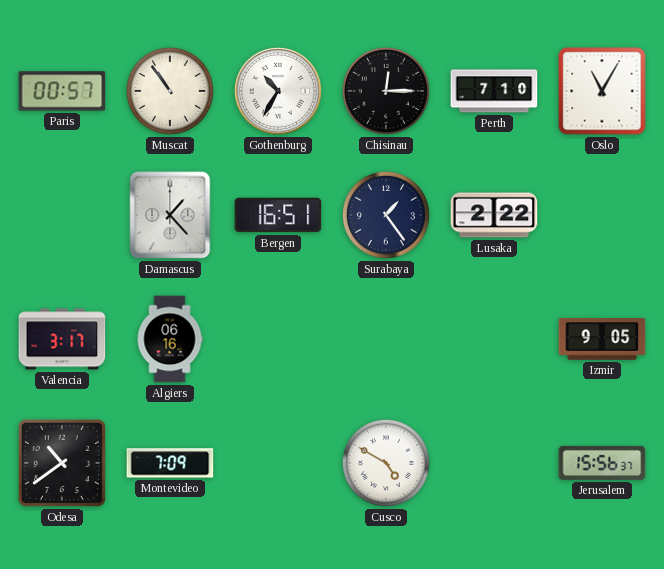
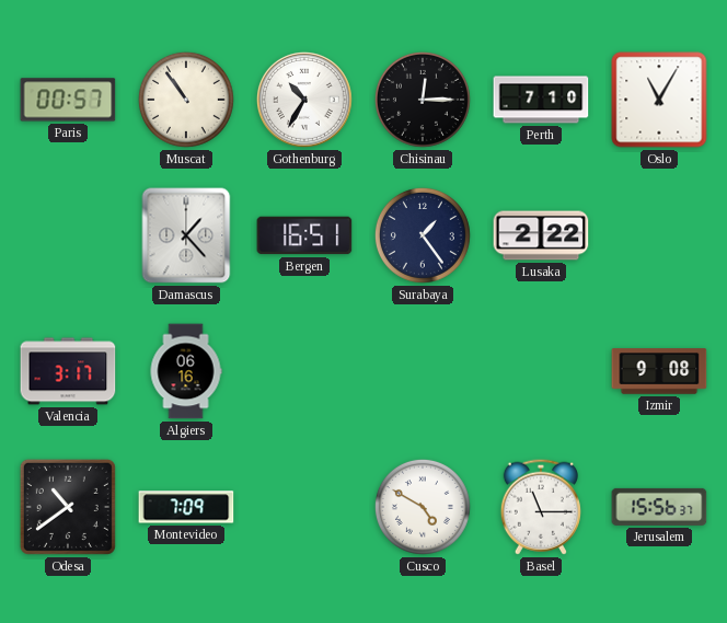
Izmir: 9:05 -> 9:08 (659, 371)
Basel: none -> 11:15 (541, 507)
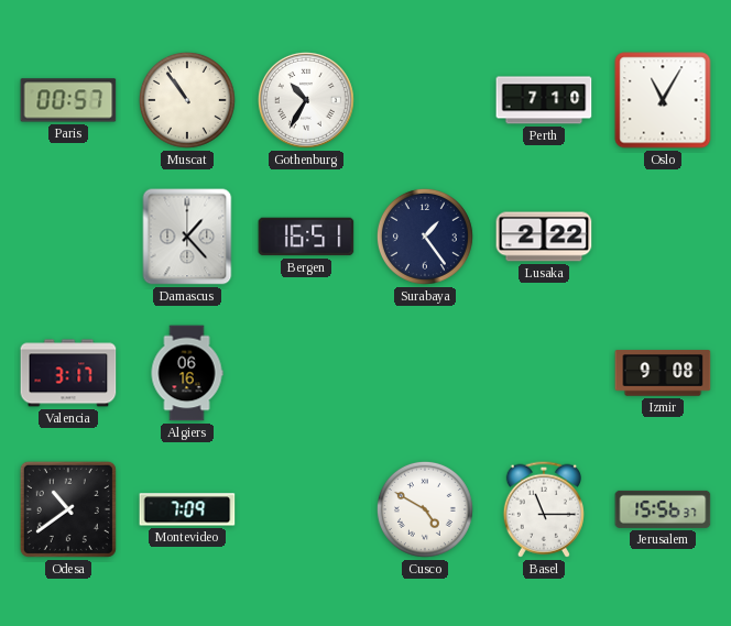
Chisinau: 12:15 -> none (423, 100)
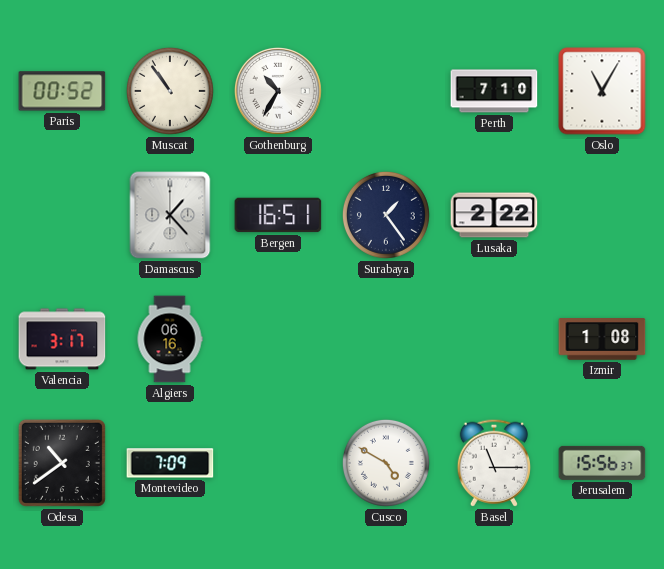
Paris: 00:57 -> 00:52 (62, 91)
Izmir: 9:08 -> 1:08 (602, 339)
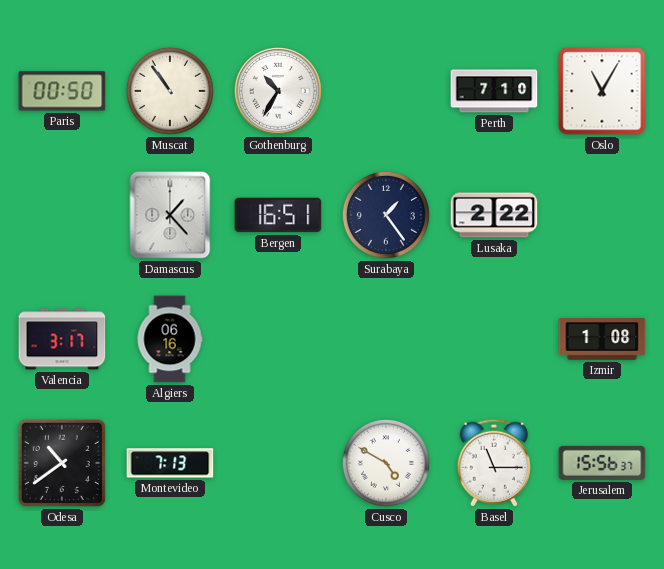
Paris: 00:52 -> 00:50 (62, 91)
Montevideo: 7:09 -> 7:13 (170, 463)
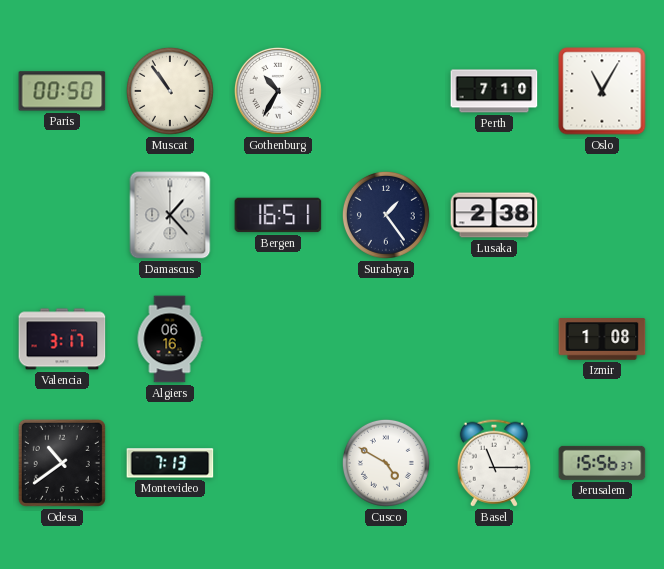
Lusaka: 2:22 -> 2:38 (494, 215)
